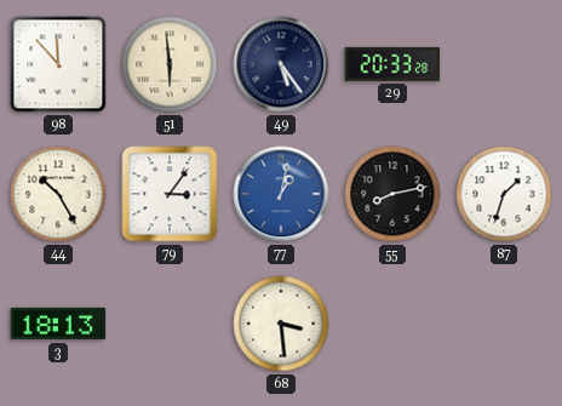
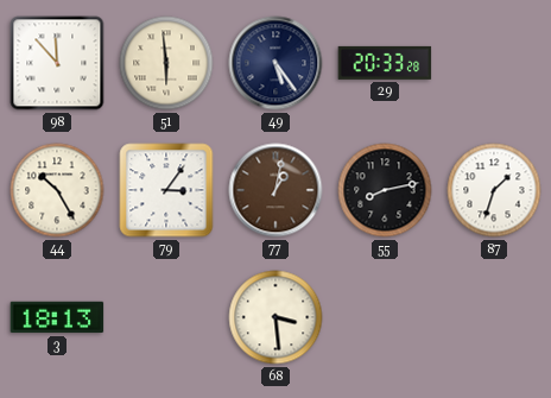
77 dial: blue -> brown (275, 190)
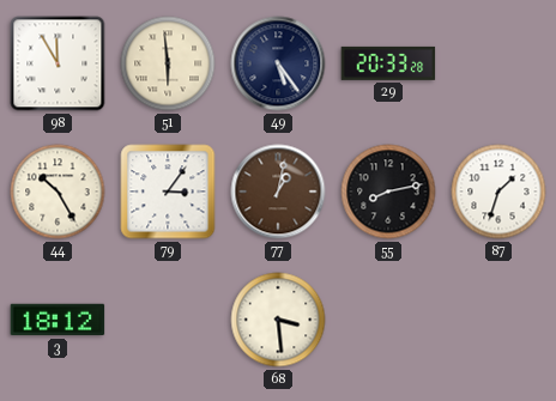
98: 11:53 -> 11:55 (58, 63)
3: 18:13 -> 18:12 (58, 320)
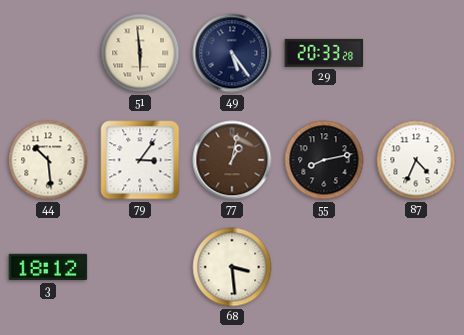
98: 11:55 -> none (58, 63)
44: 10:25 -> 10:29 (48, 160)
87: 1:33 -> 4:34 (416, 160)
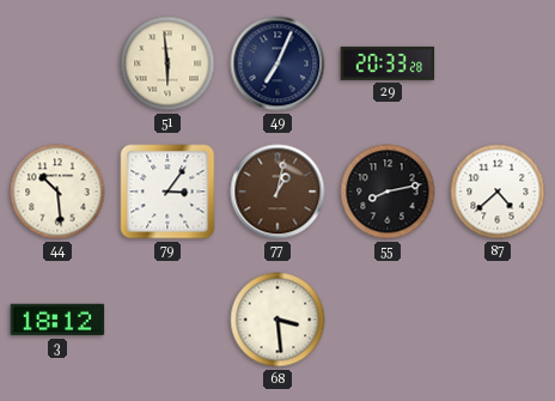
49: 5:24 -> 7:04 (277, 63)
87: 4:34 -> 4:38 (498, 192)
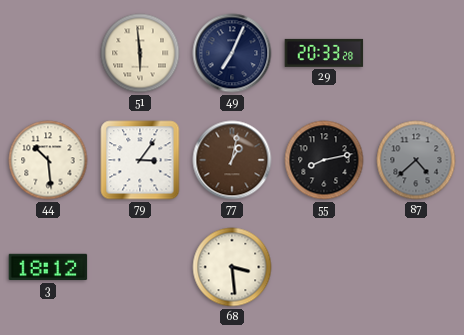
87 dial: white -> grey (416, 160)
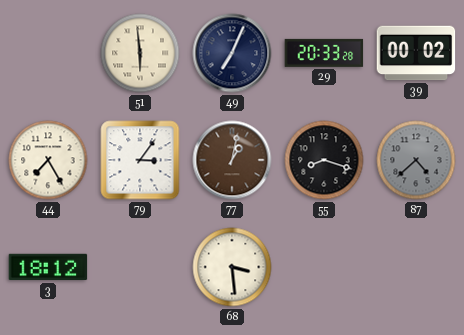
39: none -> 00:02 (416, 53)
44: 10:29 -> 7:25 (48, 160)
55: 8:13 -> 8:18 (324, 160)
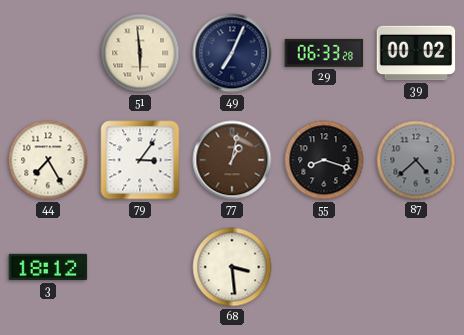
29: 20:33 -> 06:33 (324, 53)
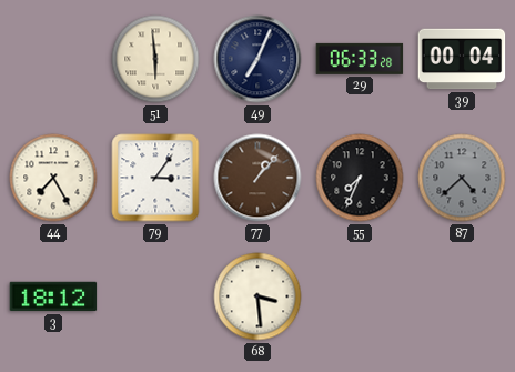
39: 00:02 -> 00:04 (462, 59)
77: 1:02 -> 1:07 (257, 178)
55: 8:18 -> 7:34 (360, 178)
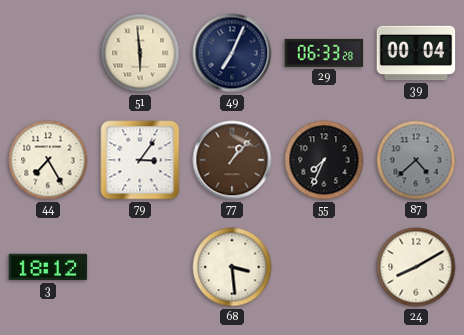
24: none -> 8:10 (416, 267)
